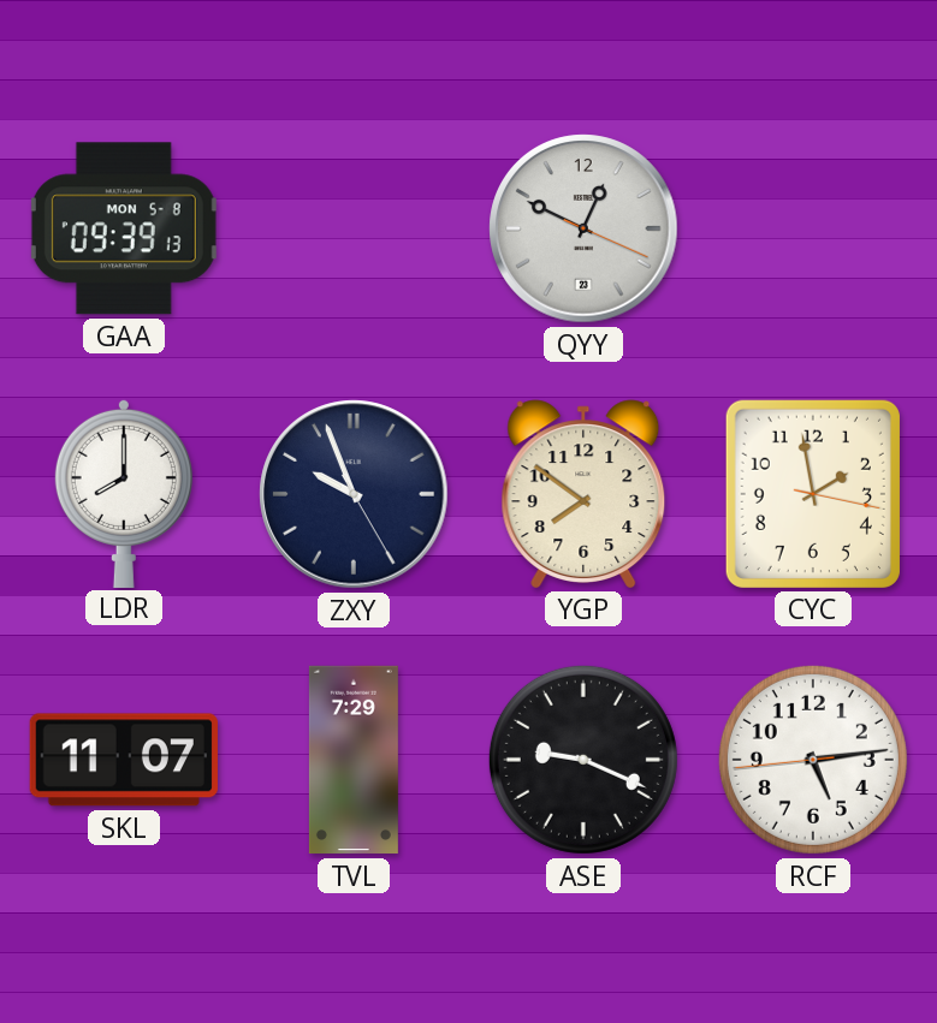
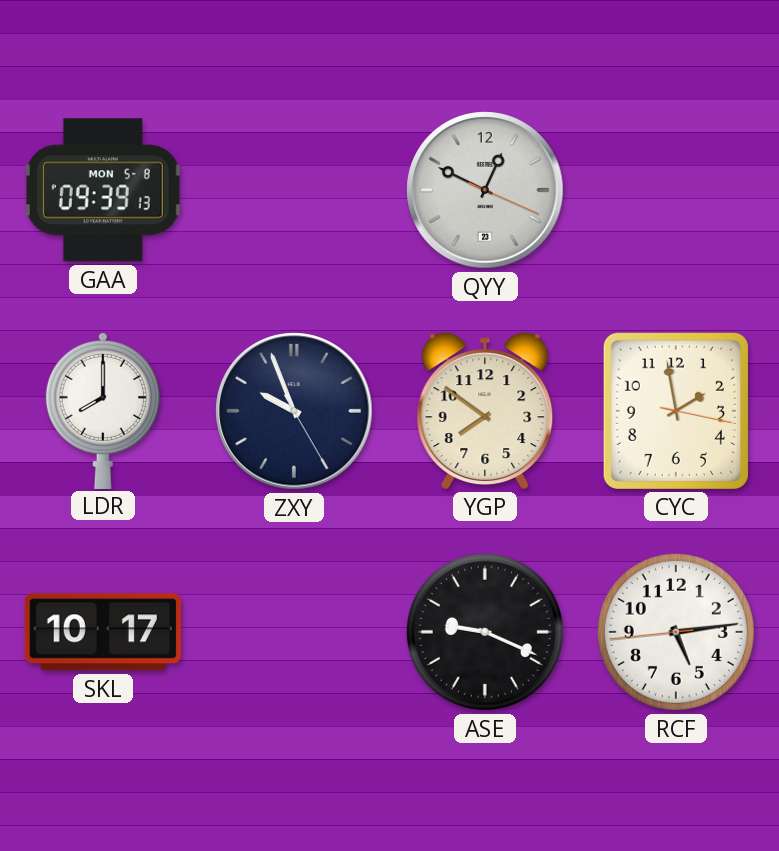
SKL: 11:07 -> 10:17 (103, 632)
TVL: 7:29 -> none (354, 760)
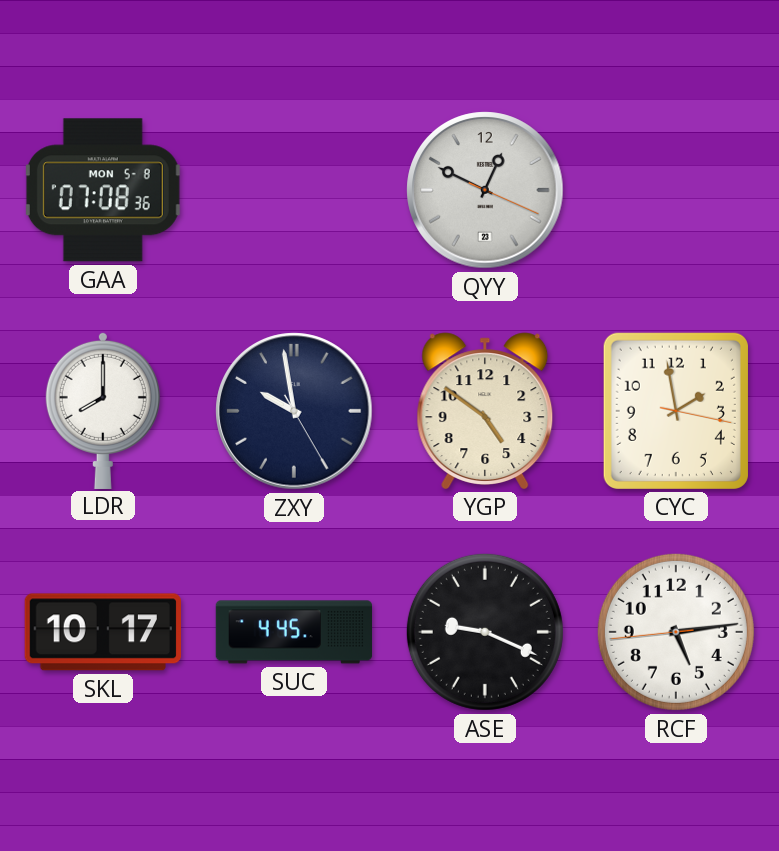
GAA: 09:39 -> 07:08 (103, 190)
ZXY: 9:56 -> 9:58 (294, 411)
YGP: 7:51 -> 4:51 (485, 411)
SUC: none -> 4:45 (294, 632)
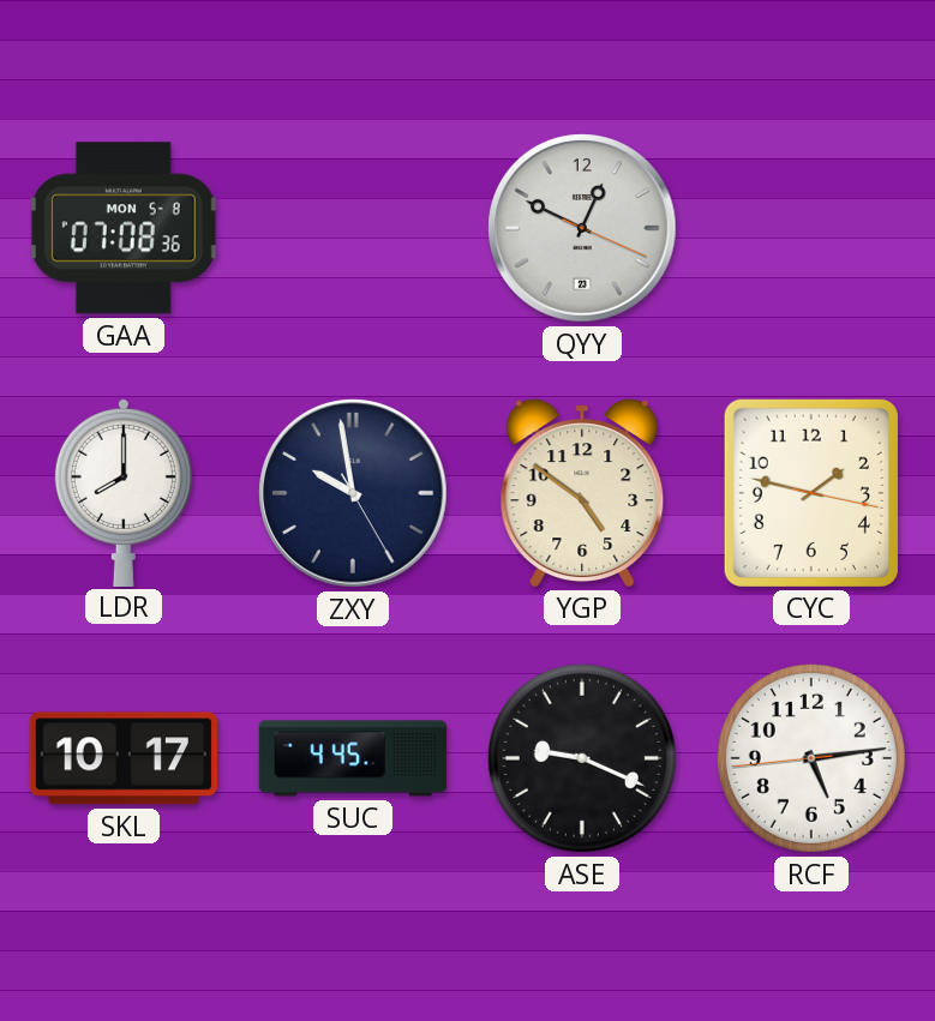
CYC: 1:58 -> 1:47 (811, 493)
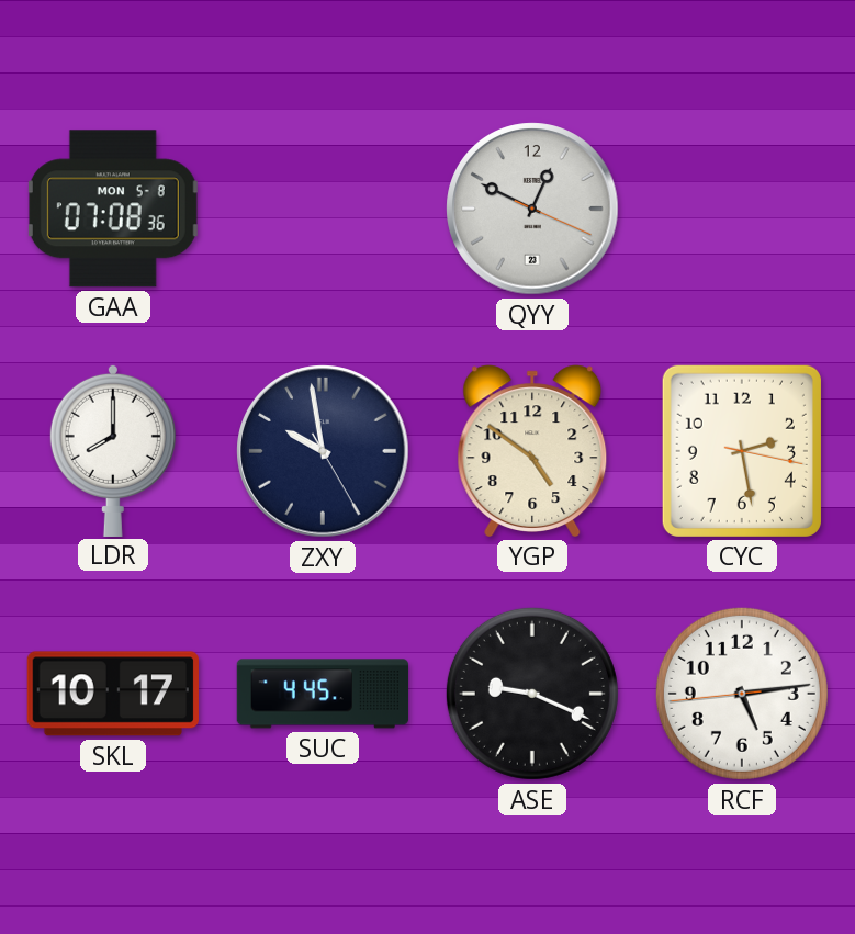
CYC: 1:47 -> 2:28 (742, 451)
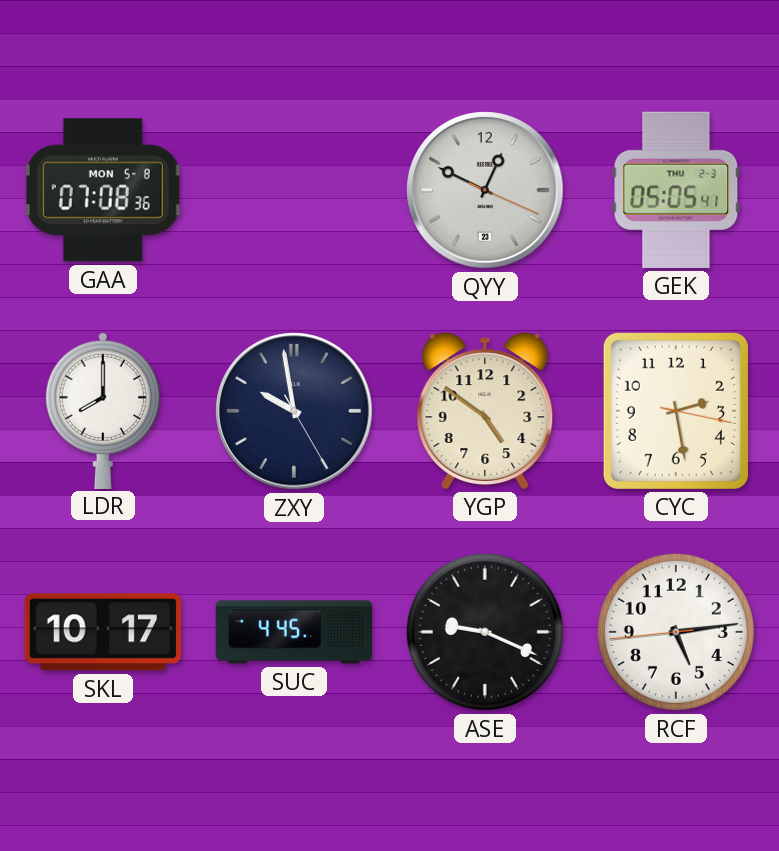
GEK: none -> 05:05 (676, 190)
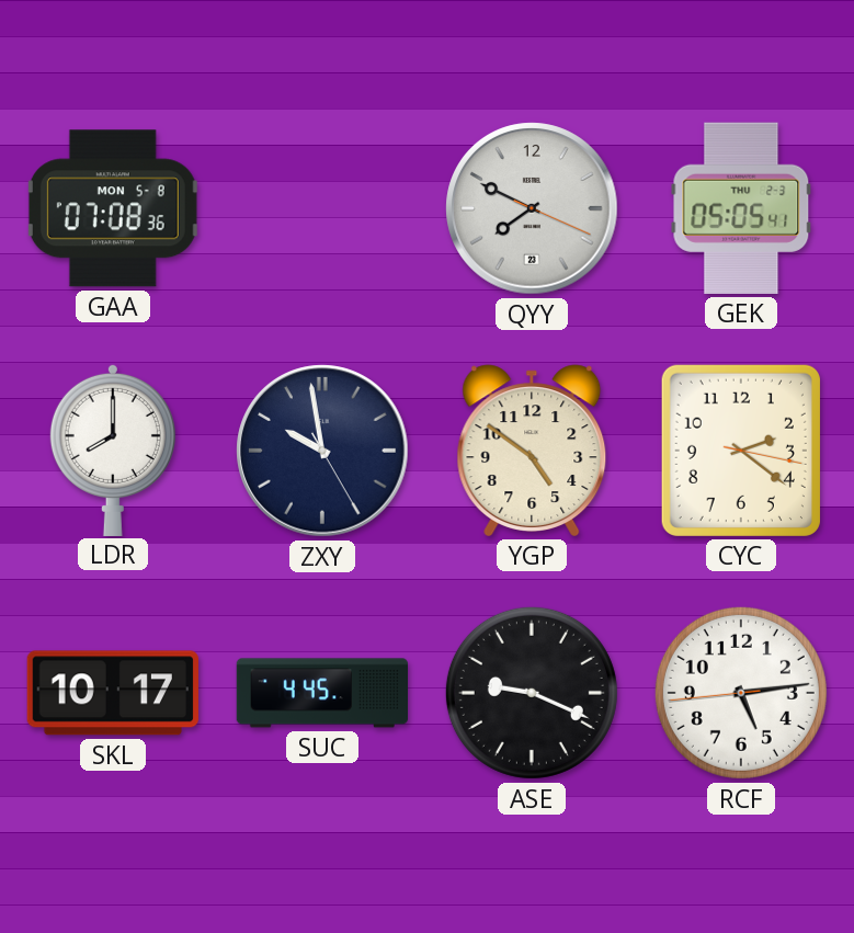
QYY: 12:49 -> 7:49 (532, 208)
CYC: 2:28 -> 2:21 (741, 451)
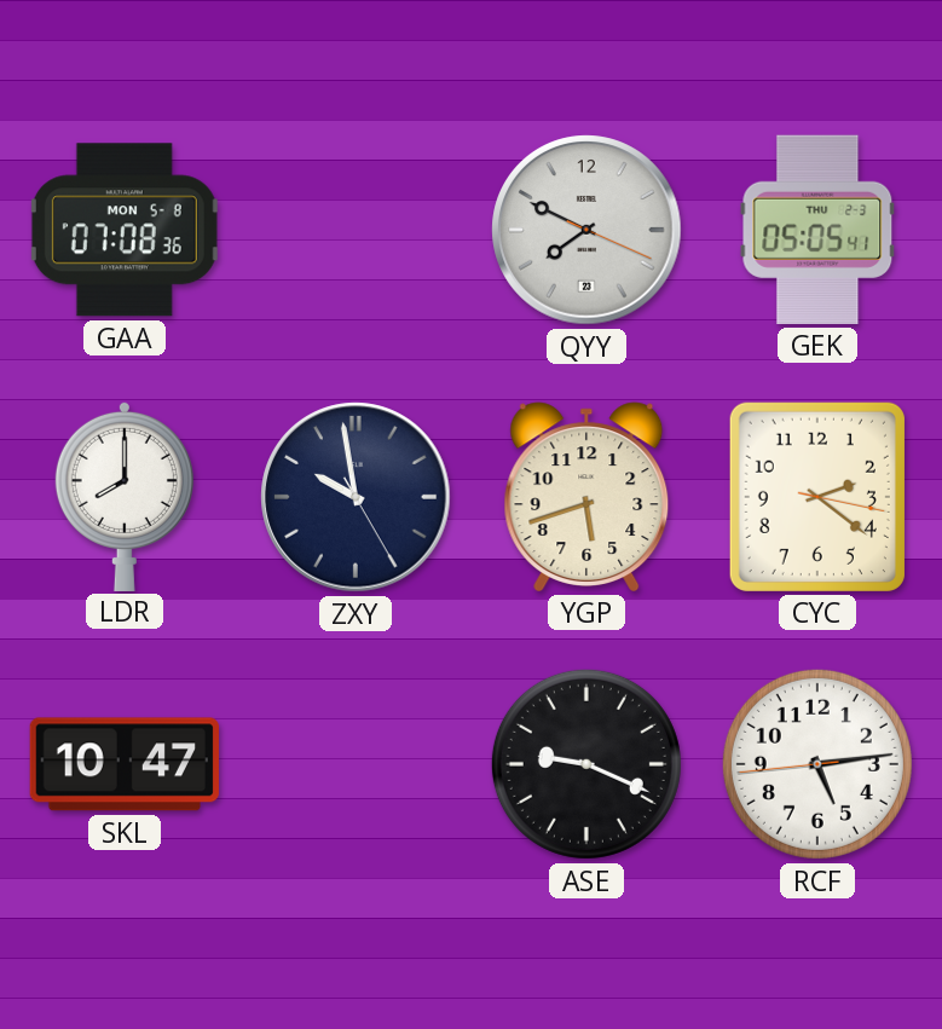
YGP: 4:51 -> 5:42 (586, 497)
SKL: 10:17 -> 10:47 (125, 764)
SUC: 4:45 -> none (322, 693)
